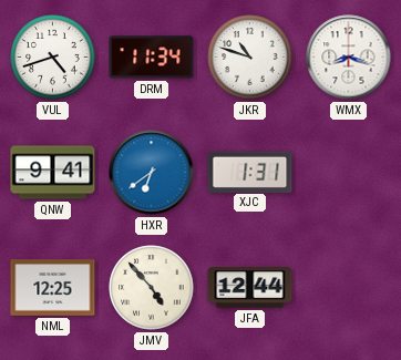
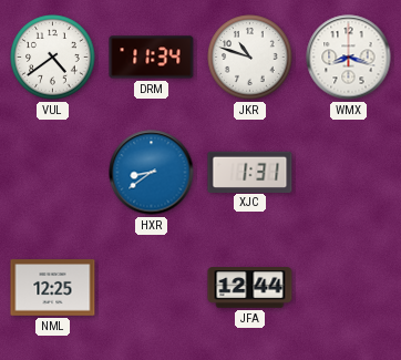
VUL: 4:42 -> 4:39 (53, 58)
QNW: 9:41 -> none (53, 173)
HXR: 6:39 -> 8:39 (152, 173)
JMV: 4:53 -> none (152, 288)
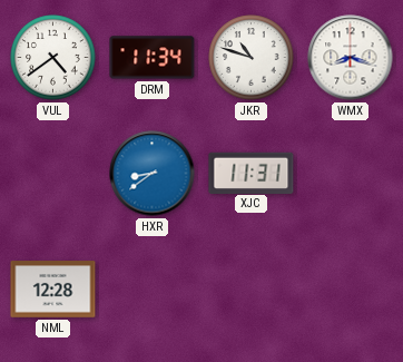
XJC: 1:31 -> 11:31 (252, 173)
NML: 12:25 -> 12:28 (53, 290)
JFA: 12:44 -> none (250, 288)
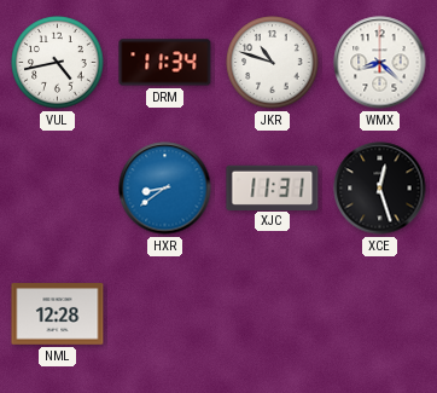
VUL: 4:39 -> 4:43 (58, 63)
WMX: 8:18 -> 8:22 (380, 63)
XCE: none -> 12:27 (380, 189)
